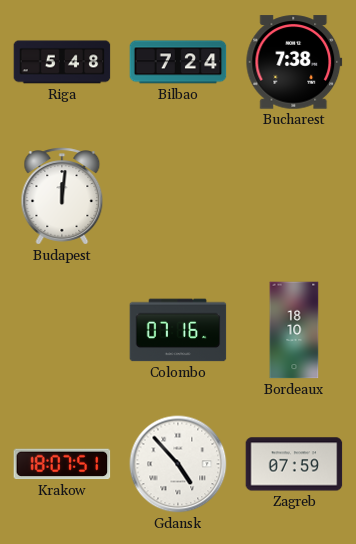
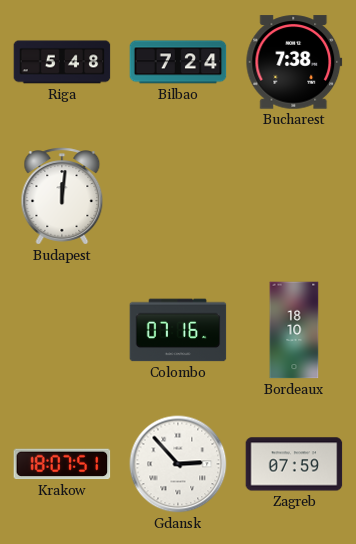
Gdansk: 4:53 -> 2:53 (178, 464)
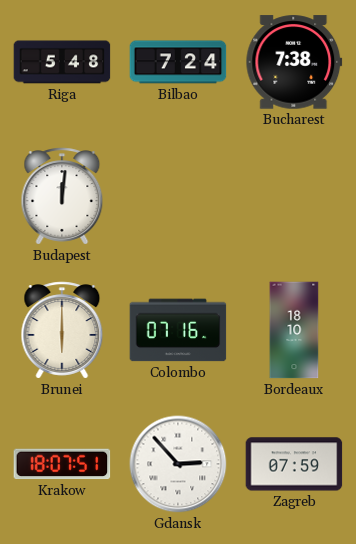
Brunei: none -> 6:00 (62, 330)
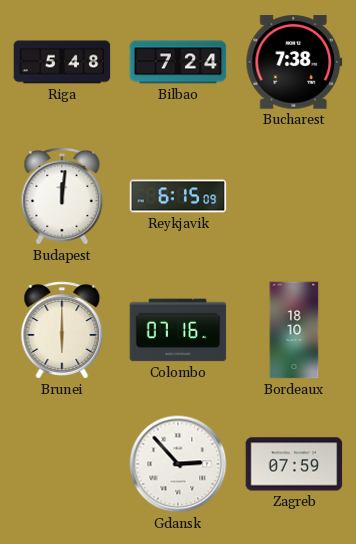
Reykjavik: none -> 6:15 (178, 196)
Krakow: 18:07 -> none (62, 464)
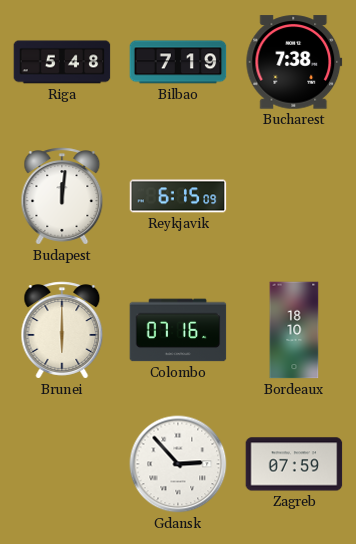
Bilbao: 7:24 -> 7:19 (178, 62)
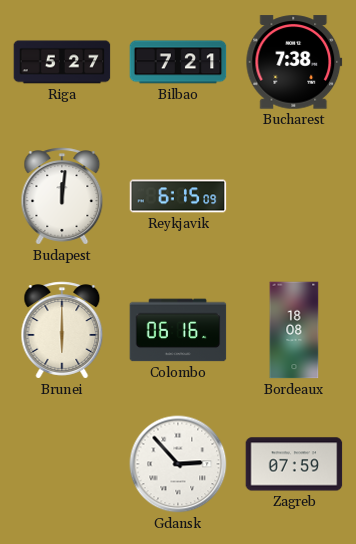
Riga: 5:48 -> 5:27 (62, 62)
Bilbao: 7:19 -> 7:21 (178, 62)
Colombo: 07:16 -> 06:16 (178, 330)
Bordeaux: 18:10 -> 18:08 (294, 330)
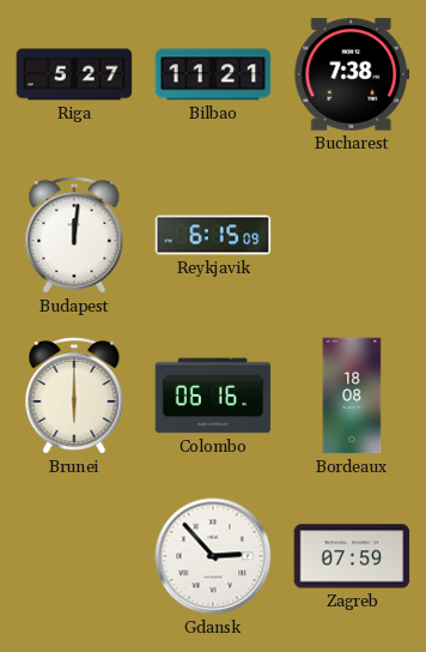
Bilbao: 7:21 -> 11:21 (213, 74)
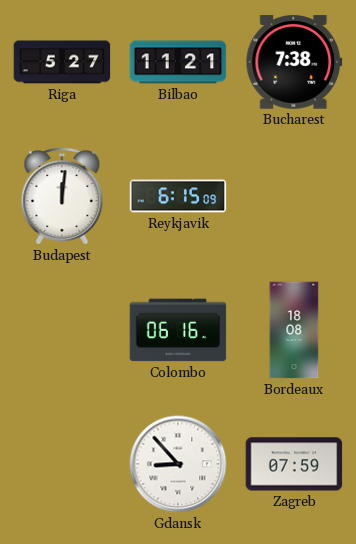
Brunei: 6:00 -> none (74, 396)
Gdansk: 2:53 -> 8:53 (178, 464)
